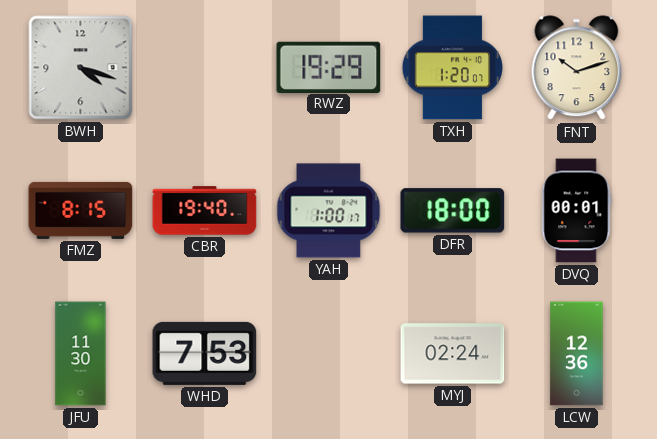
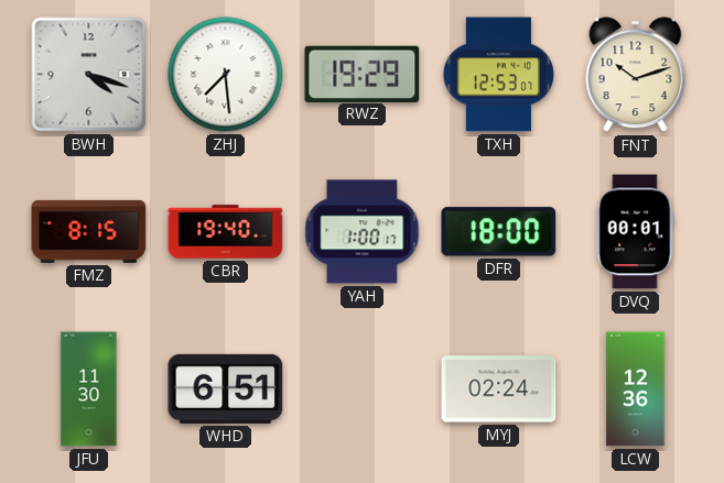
ZHJ: none -> 7:29 (226, 75)
TXH: 1:20 -> 12:53 (498, 75)
WHD: 7:53 -> 6:51 (226, 388)
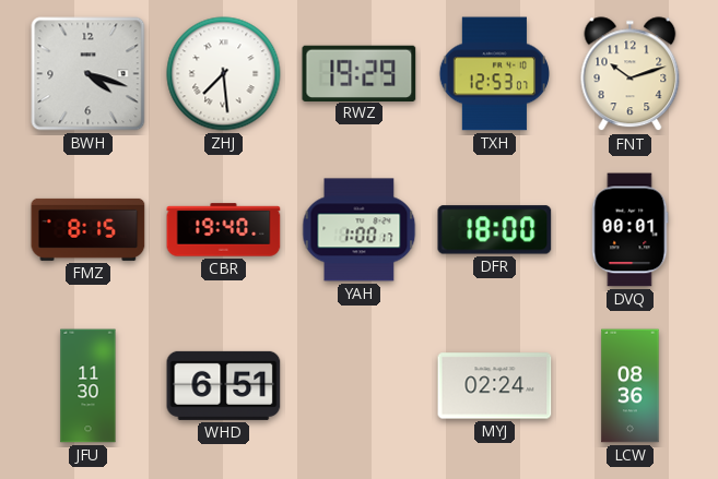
LCW: 12:36 -> 08:36 (631, 386)
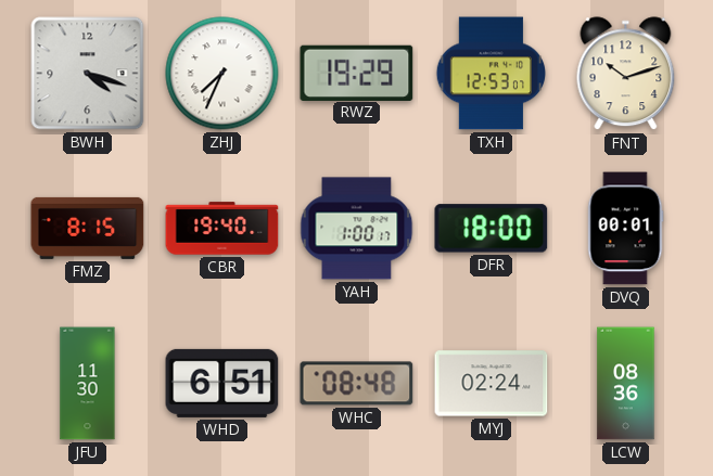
ZHJ: 7:29 -> 7:34 (222, 74)
WHC: none -> 08:48 (357, 384)
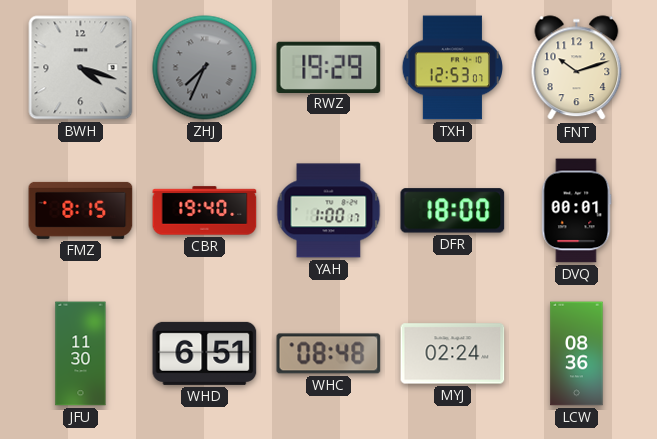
ZHJ dial: white -> grey (205, 68)
